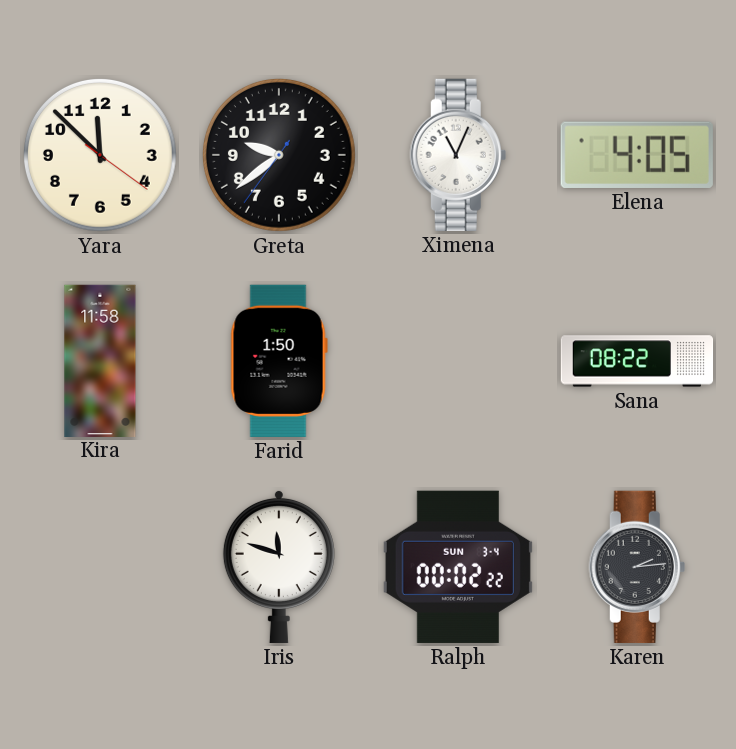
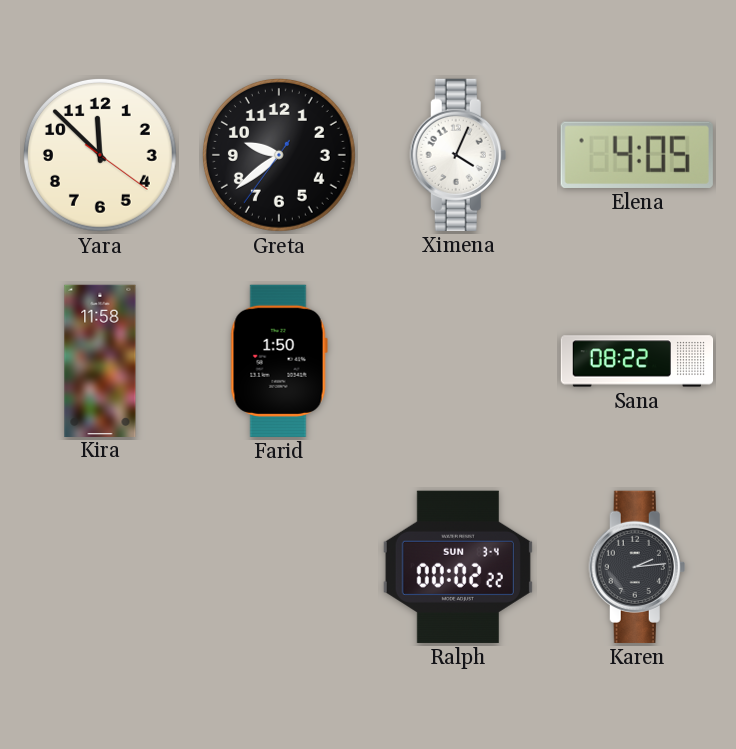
Ximena: 11:04 -> 4:04 (458, 155)
Iris: 11:48 -> none (279, 566)
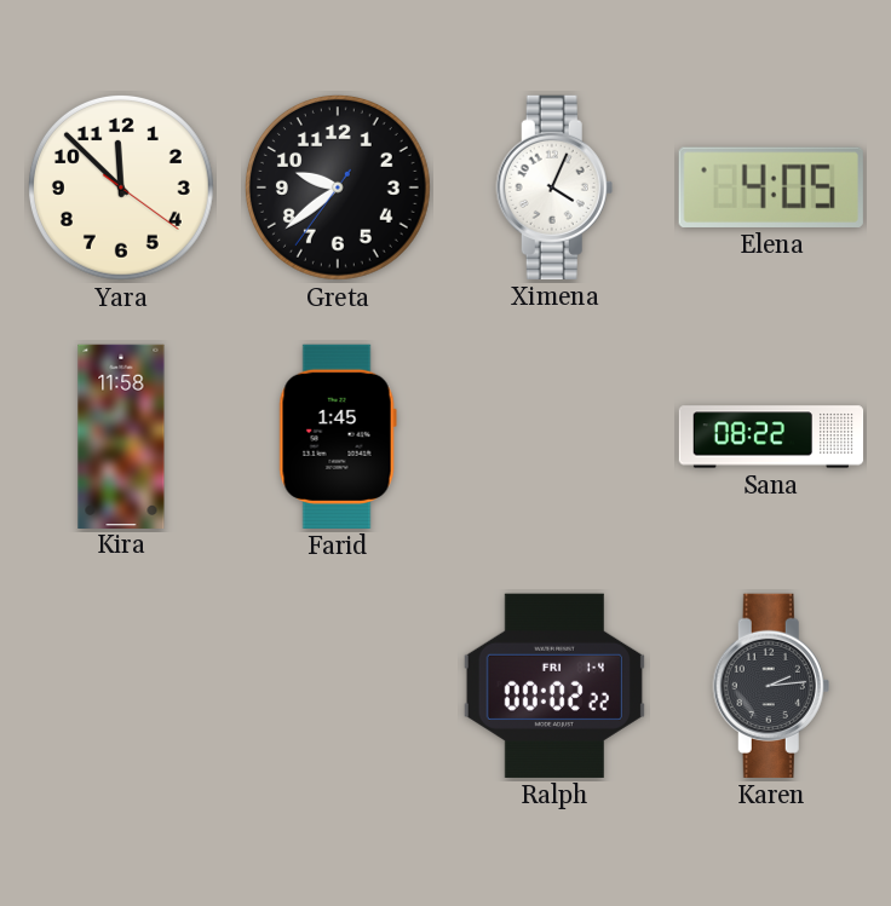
Farid: 1:50 -> 1:45 (338, 437)
Ralph date: SUN 3-4 -> FRI 1-4 (554, 686)
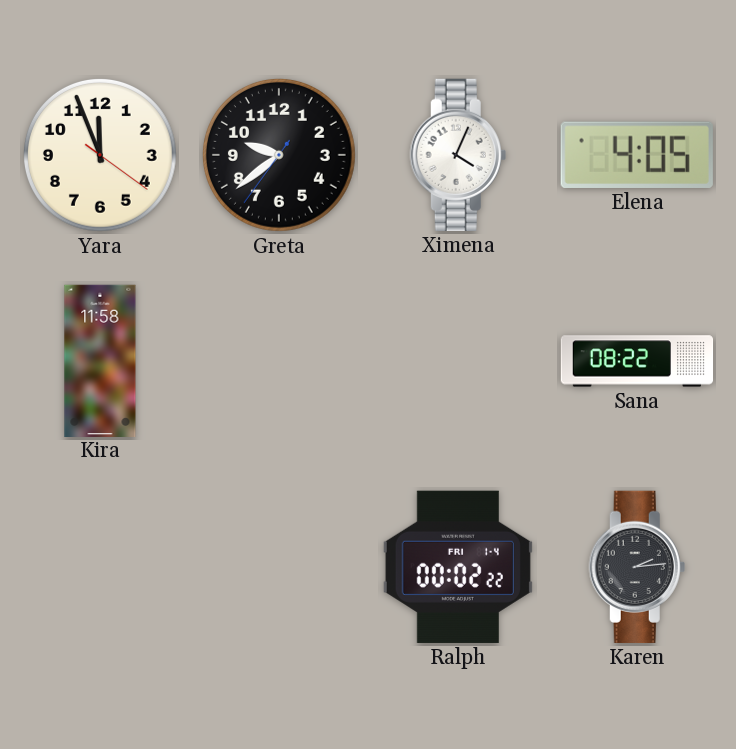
Yara: 11:52 -> 11:56 (100, 155)
Farid: 1:45 -> none (338, 437)
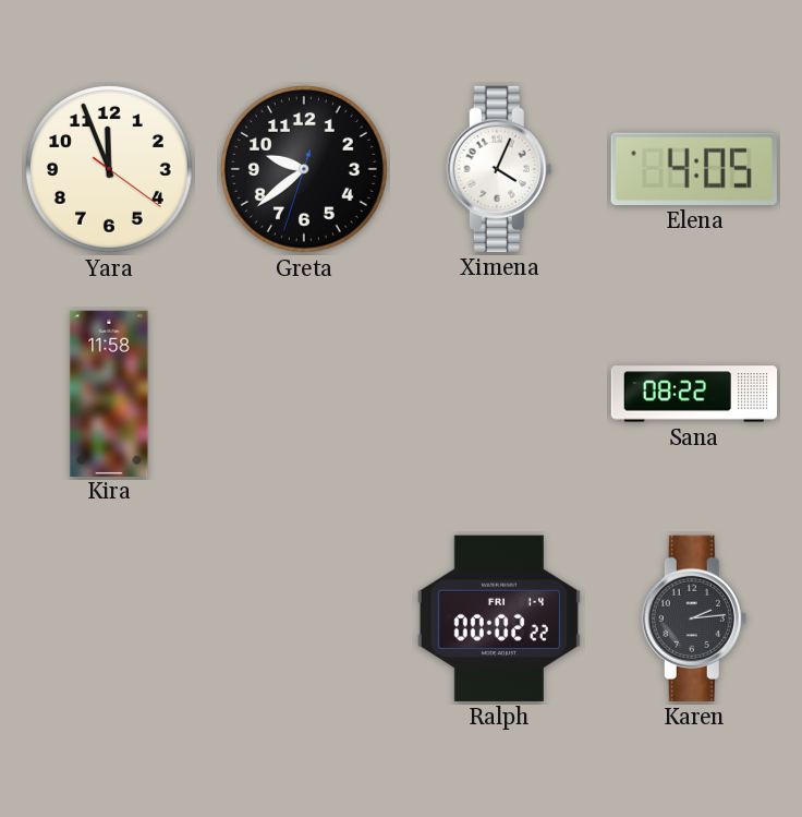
Greta: 9:38:36 -> 9:38:33 (304, 169)
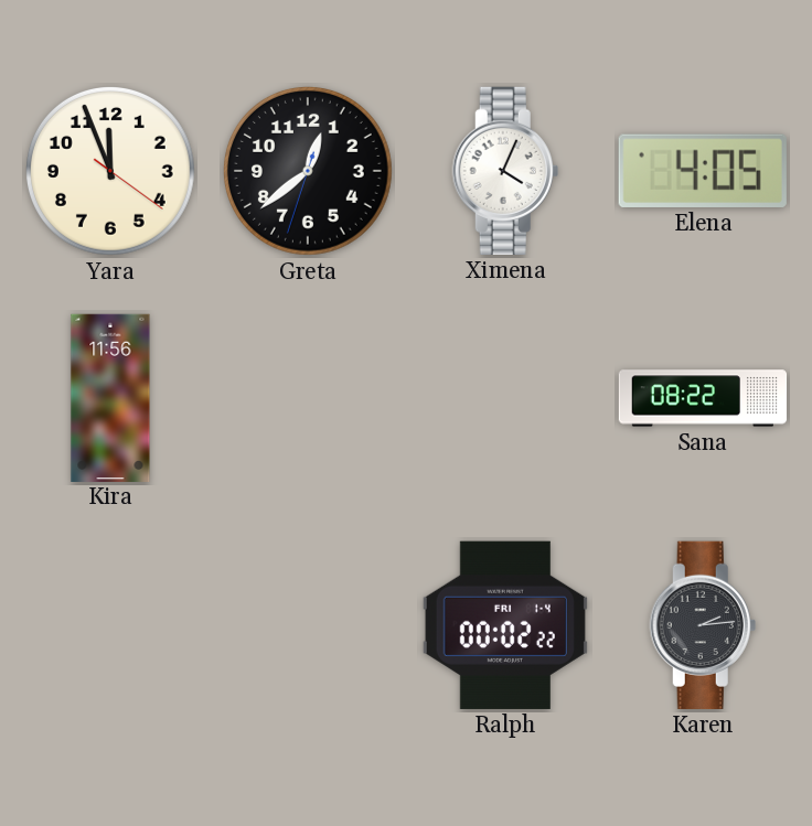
Greta: 9:38 -> 12:38 (308, 171)
Kira: 11:58 -> 11:56 (110, 397)
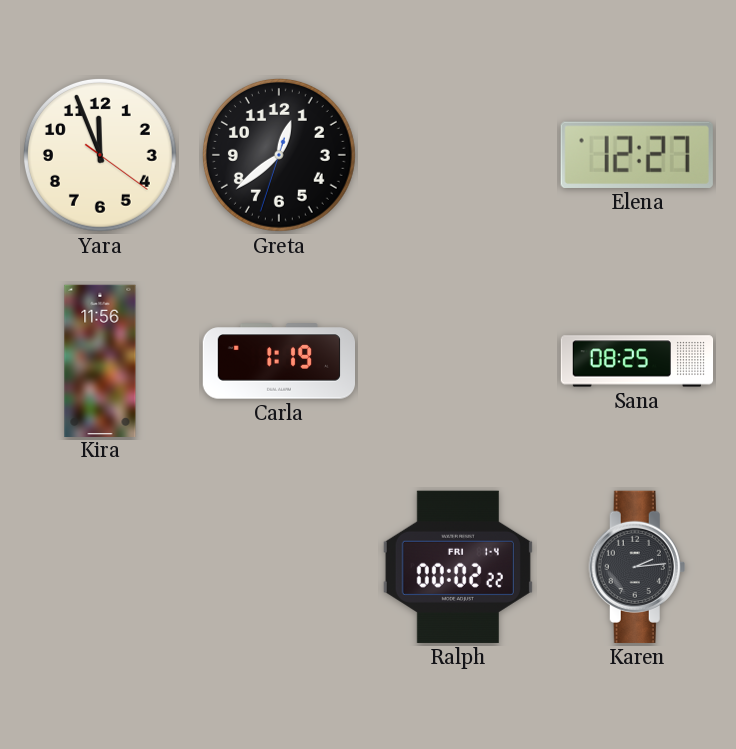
Ximena: 4:04 -> none (505, 171)
Elena: 4:05 -> 12:27 (637, 155)
Carla: none -> 1:19 (278, 361)
Sana: 08:22 -> 08:25 (637, 361)
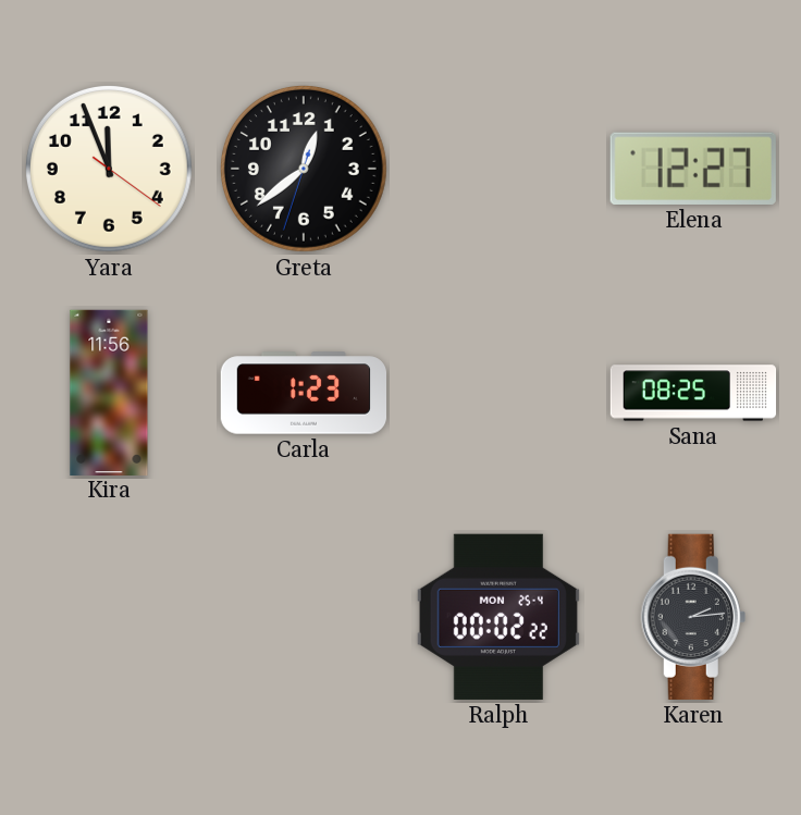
Carla: 1:19 -> 1:23 (303, 393)
Ralph date: FRI 1-4 -> MON 25-4 (498, 617)
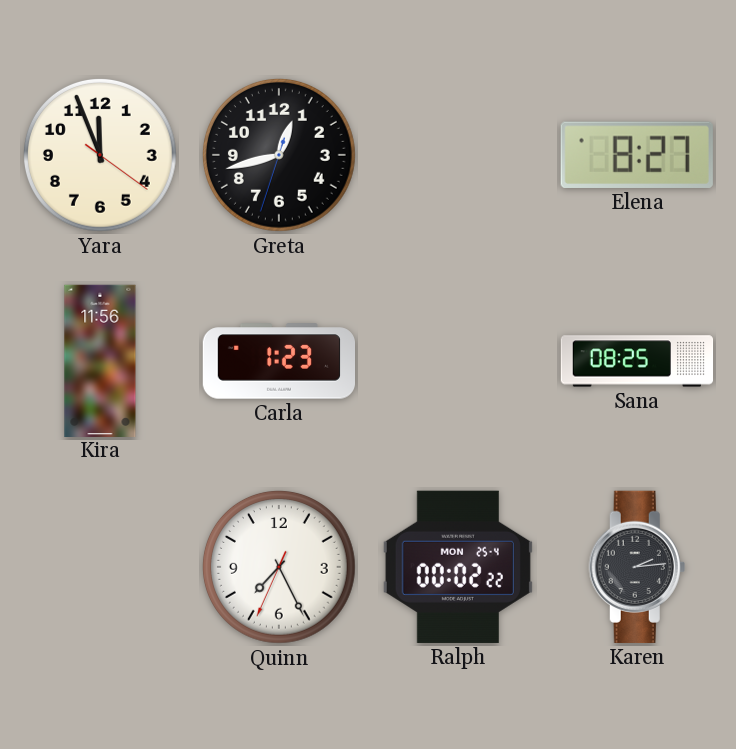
Greta: 12:38 -> 12:42 (279, 155)
Elena: 12:27 -> 8:27 (637, 155)
Quinn: none -> 7:25 (279, 567)
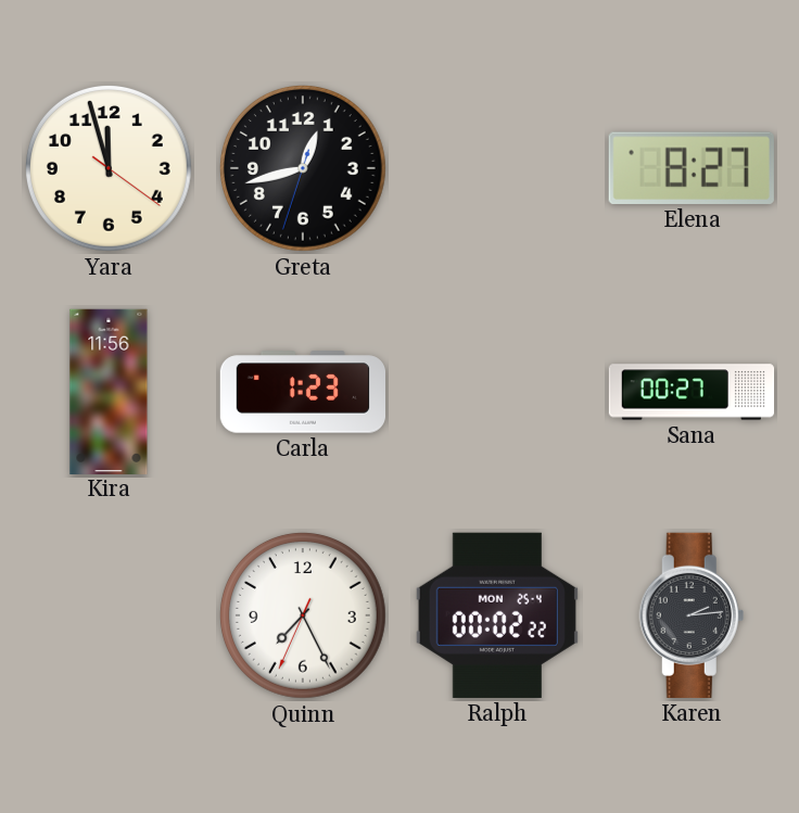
Yara: 11:56 -> 11:57 (109, 168)
Sana: 08:25 -> 00:27 (692, 392)
